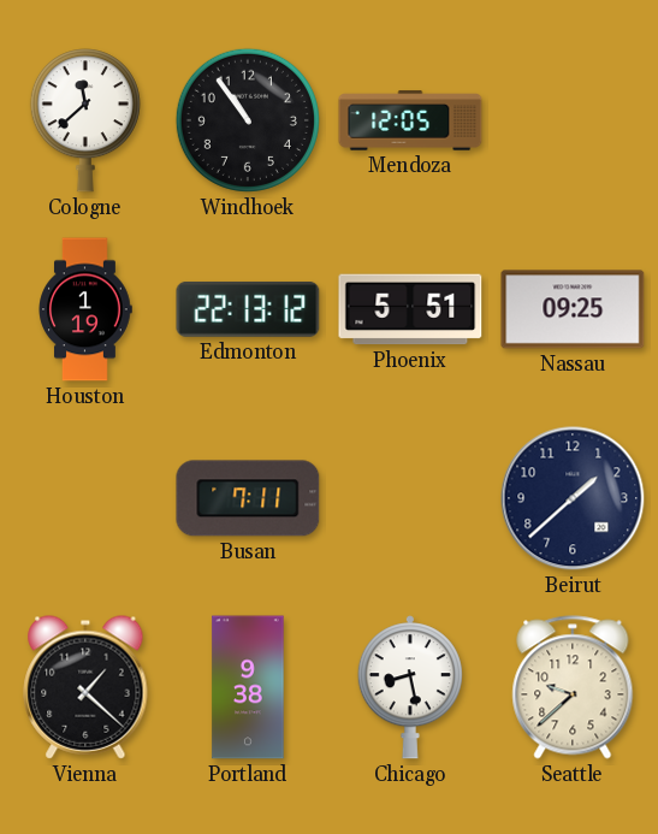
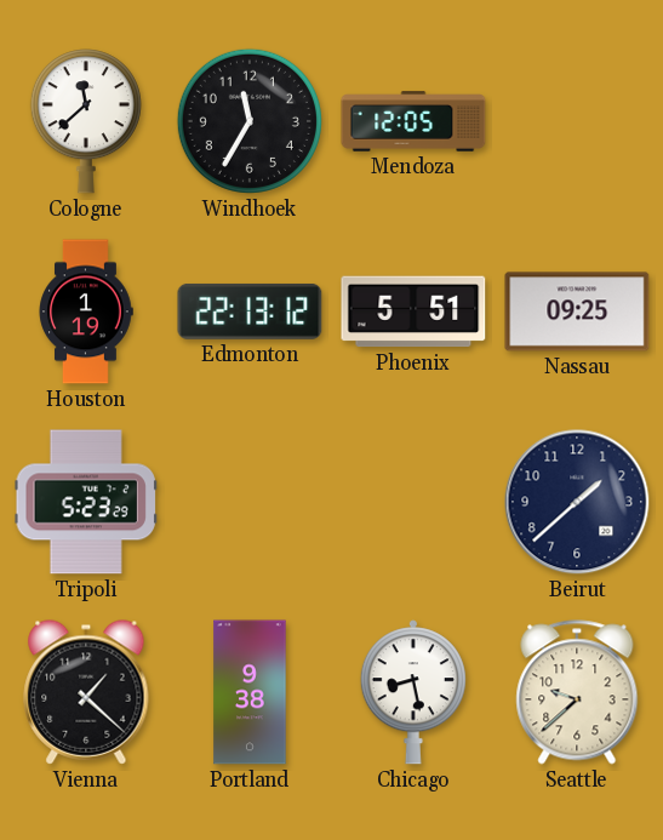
Windhoek: 10:54 -> 11:35 (250, 121)
Tripoli: none -> 5:23 (85, 502)
Busan: 7:11 -> none (248, 498)
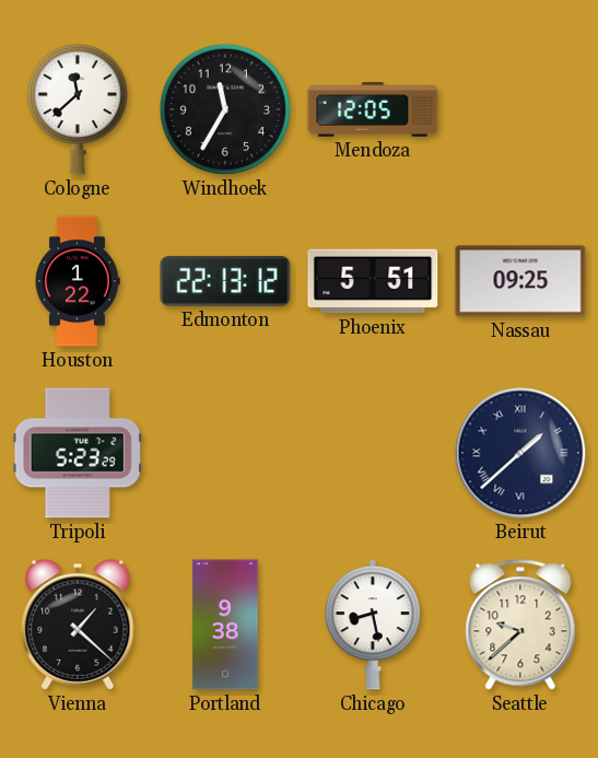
Houston: 1:19 -> 1:22 (78, 281)
Beirut numerals: Arabic -> Roman (520, 453)
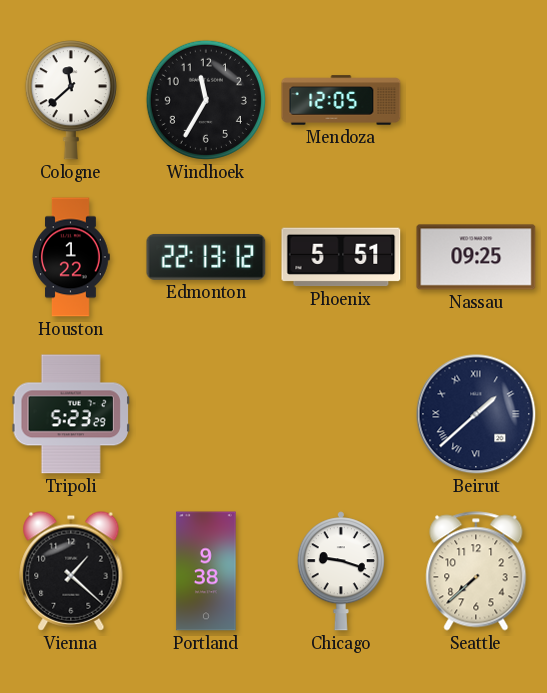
Chicago: 8:28 -> 9:18 (341, 571)
Seattle: 9:38 -> 7:38 (476, 571)
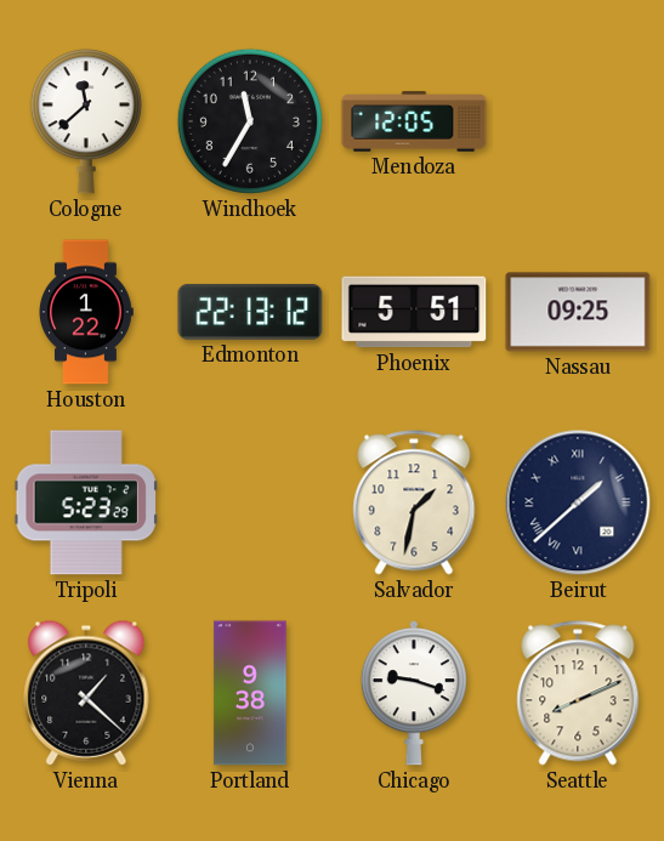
Salvador: none -> 1:32 (414, 502)
Seattle: 7:38 -> 8:11 (578, 693)
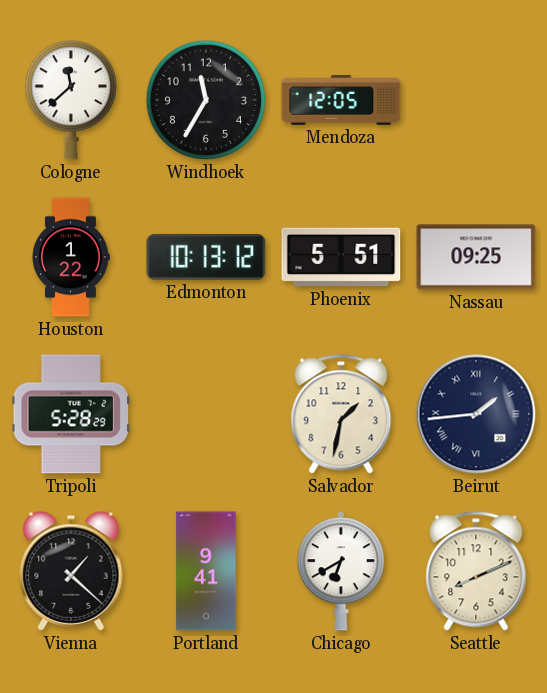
Edmonton: 22:13 -> 10:13 (206, 257)
Tripoli: 5:23 -> 5:28 (70, 414)
Beirut: 1:38 -> 1:44 (476, 414)
Portland: 9:38 -> 9:41 (206, 571)
Chicago: 9:18 -> 6:40 (341, 571)
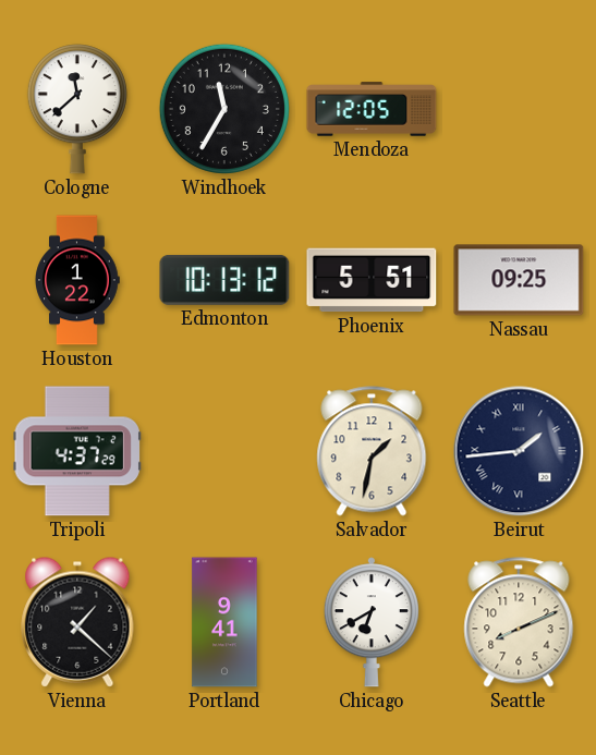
Tripoli: 5:28 -> 4:37 (76, 451)
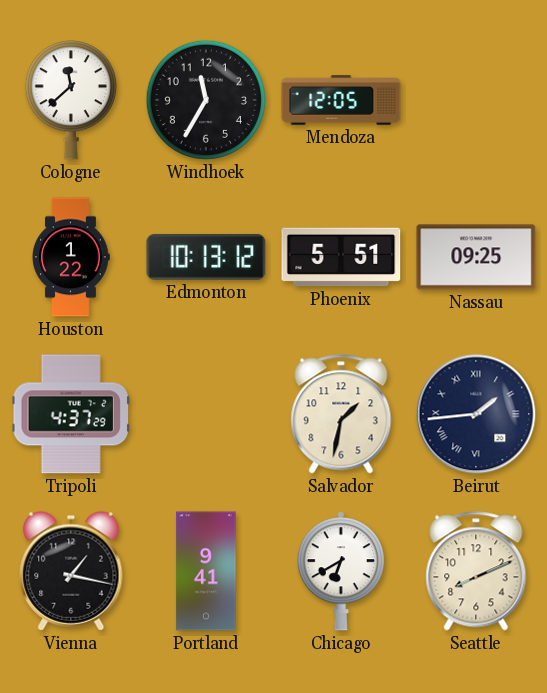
Vienna: 1:22 -> 1:17 (71, 571)
